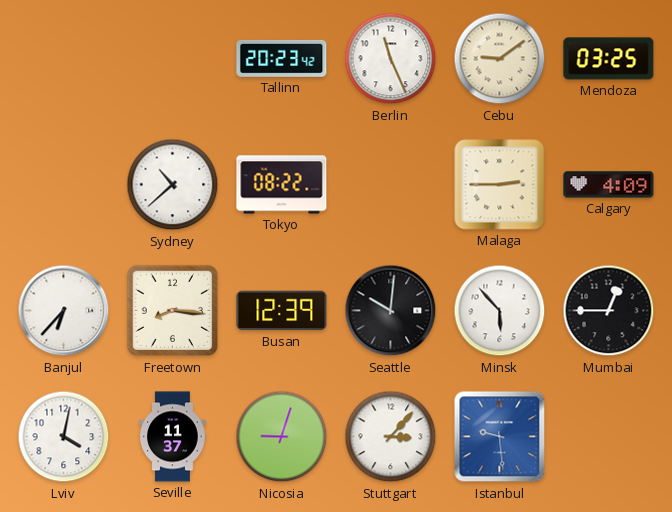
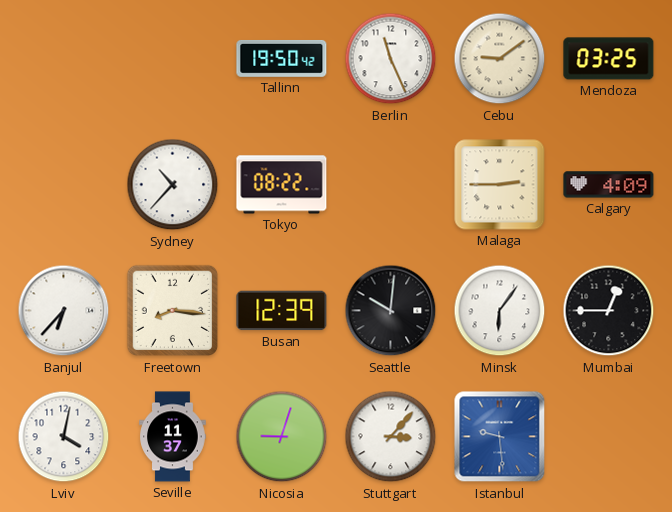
Tallinn: 20:23 -> 19:50 (282, 58)
Sydney: 10:38 -> 10:37 (173, 185)
Minsk: 5:53 -> 6:06 (500, 311)
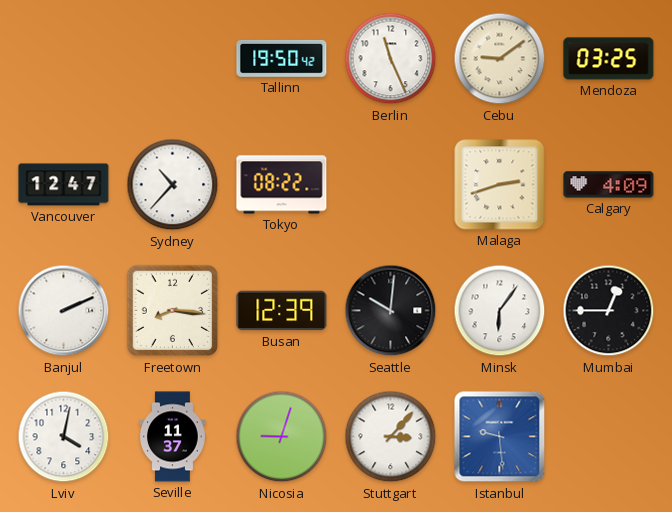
Vancouver: none -> 12:47 (64, 185)
Malaga: 2:45 -> 2:42 (500, 185)
Banjul: 6:37 -> 2:11 (64, 311)
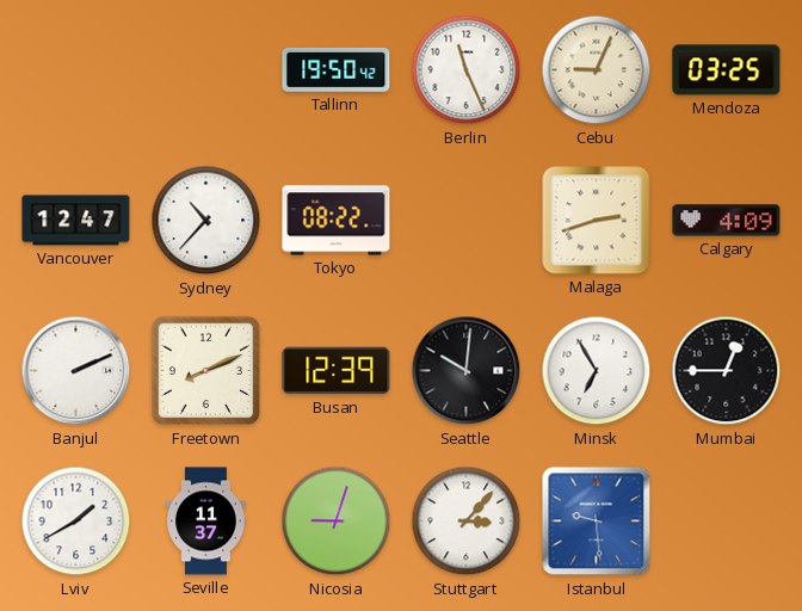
Cebu: 9:09 -> 9:04 (597, 70)
Freetown: 8:16 -> 8:11 (206, 371)
Minsk: 6:06 -> 6:55 (597, 371)
Lviv: 4:02 -> 1:40 (76, 521)
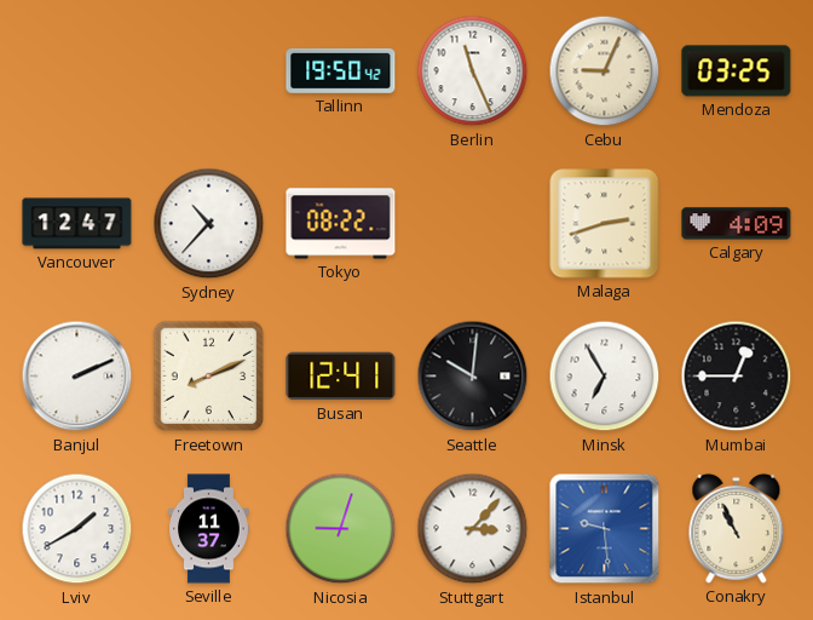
Busan: 12:39 -> 12:41 (341, 377)
Conakry: none -> 10:56 (737, 528)
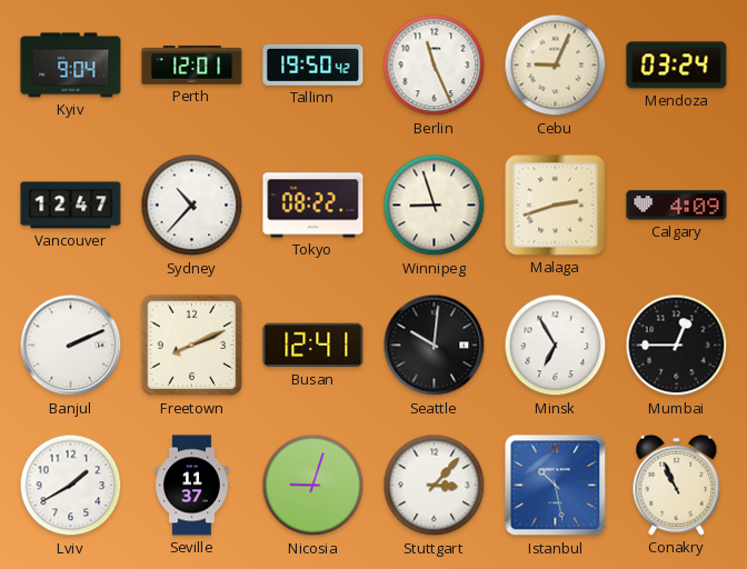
Kyiv: none -> 9:04 (71, 66)
Perth: none -> 12:01 (192, 66)
Mendoza: 03:25 -> 03:24 (677, 66)
Winnipeg: none -> 8:57 (435, 206)
Istanbul: 9:29 -> 10:28 (556, 486)
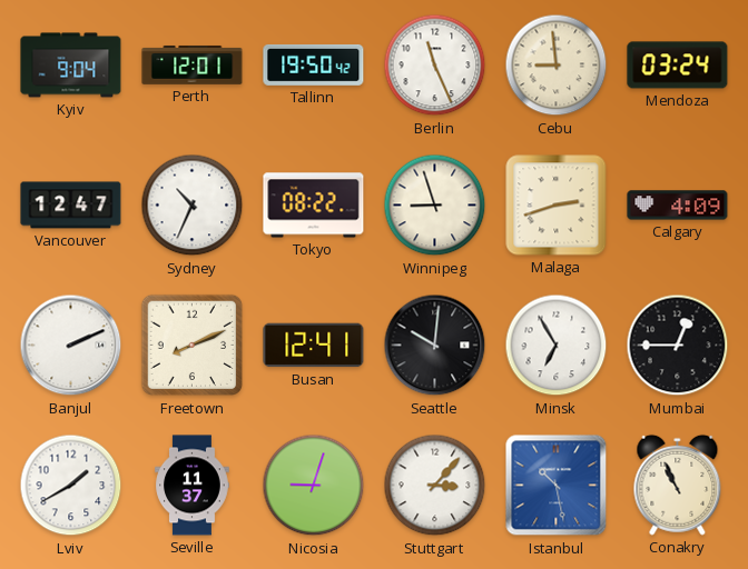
Cebu: 9:04 -> 8:59 (557, 66)
Sydney: 10:37 -> 10:34 (193, 206)
